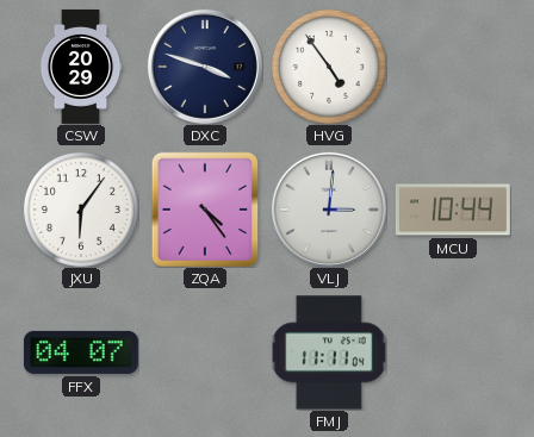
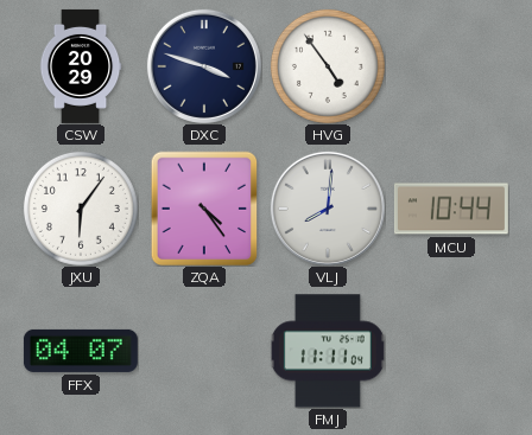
VLJ: 3:01 -> 8:01 (328, 209)
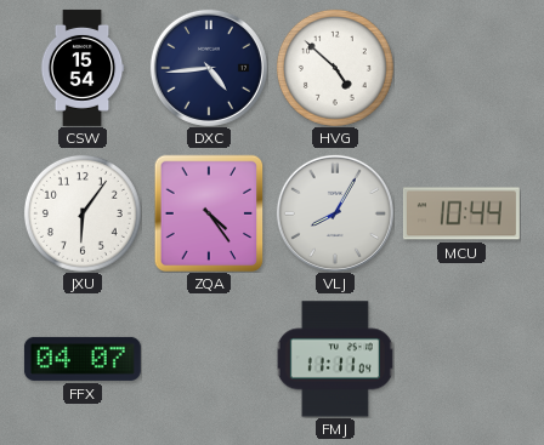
CSW: 20:29 -> 15:54 (83, 68)
DXC: 3:48 -> 4:44 (209, 68)
HVG: 4:54 -> 4:52 (335, 68)
VLJ: 8:01 -> 8:05 (335, 213)
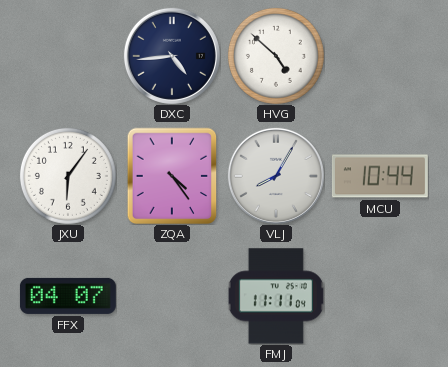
CSW: 15:54 -> none (83, 68)
